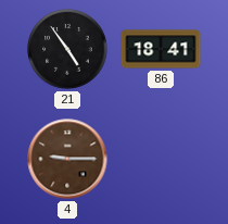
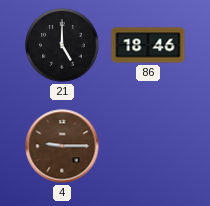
21: 4:54 -> 5:00 (62, 45)
86: 18:41 -> 18:46 (148, 45)
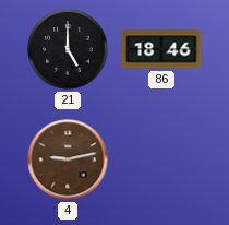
4: 9:15 -> 9:13 (68, 159)
